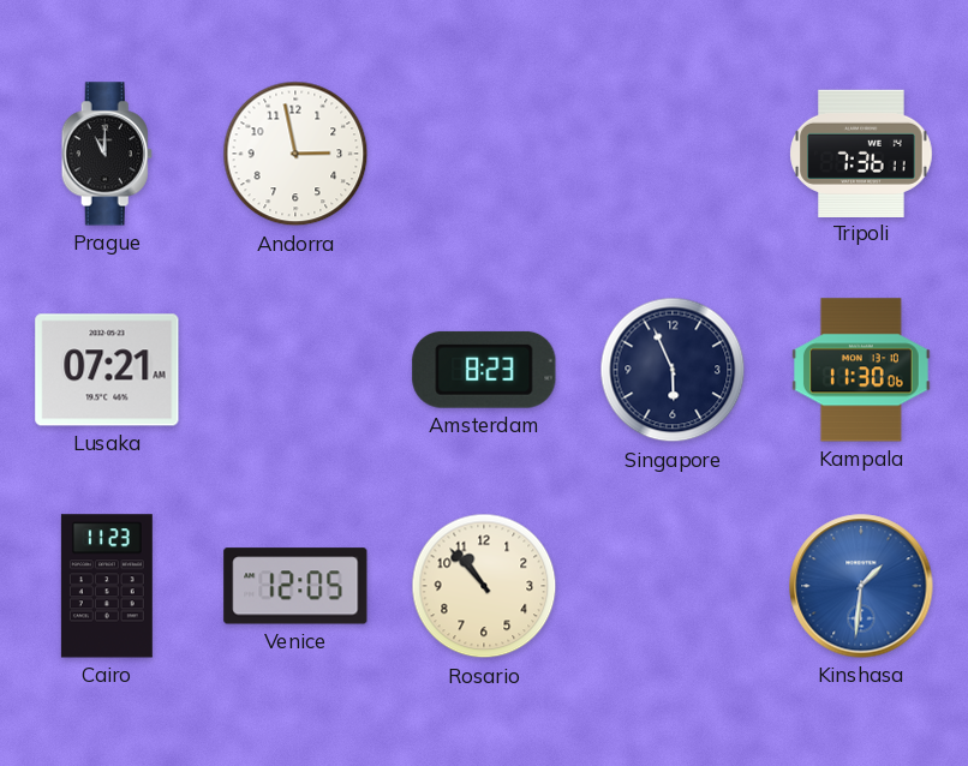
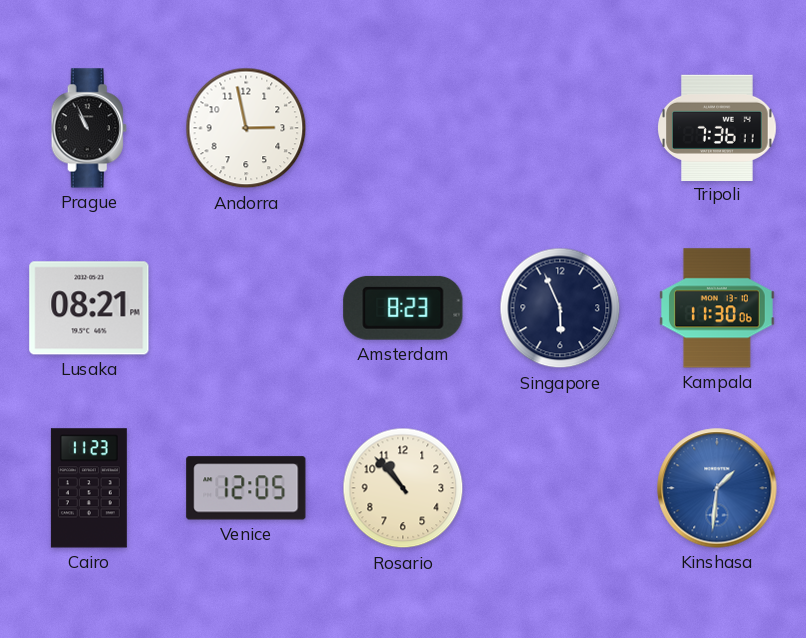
Prague: 11:00 -> 10:56 (89, 128)
Lusaka: 07:21 -> 08:21 (89, 308)
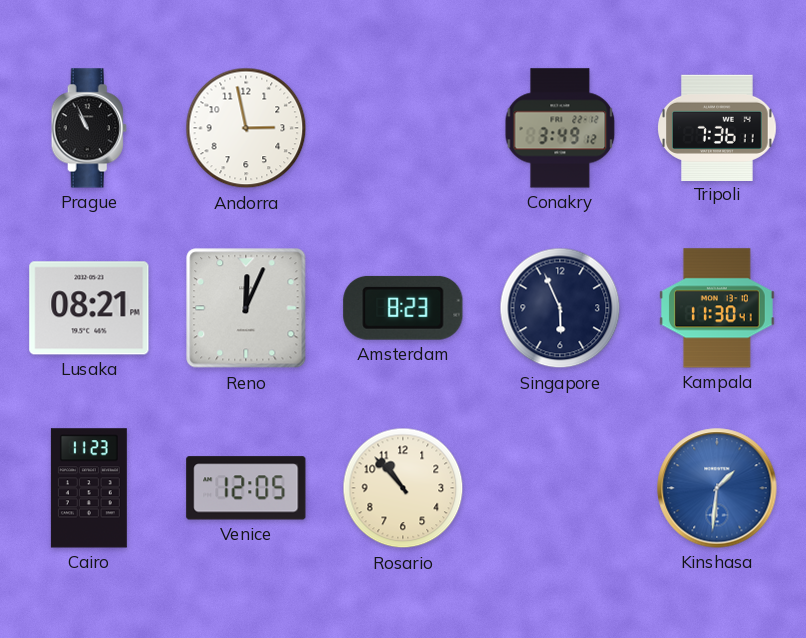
Conakry: none -> 3:49 (560, 128)
Reno: none -> 12:04 (246, 308)
Kampala: 11:30:06 -> 11:30:41 (717, 308)
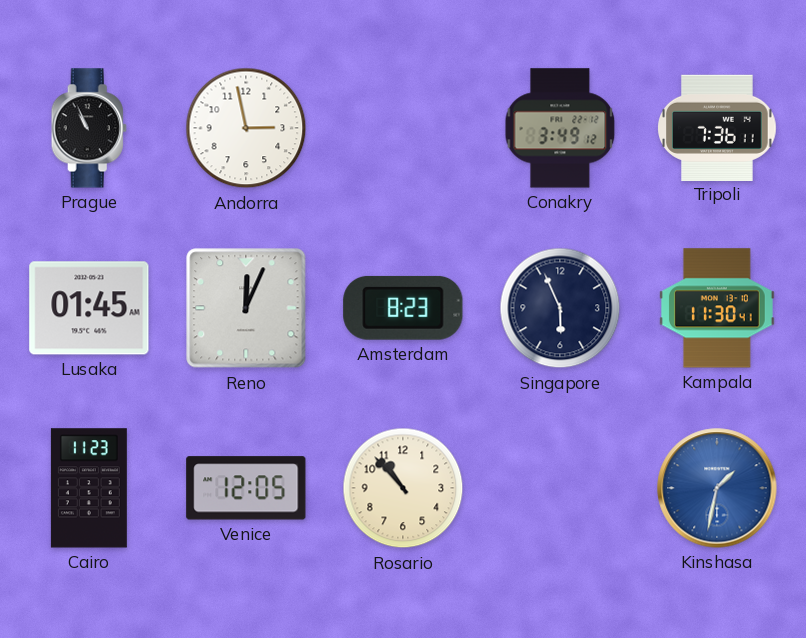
Lusaka: 08:21 -> 01:45 (89, 308)
Kinshasa: 1:31 -> 1:32 (717, 488)
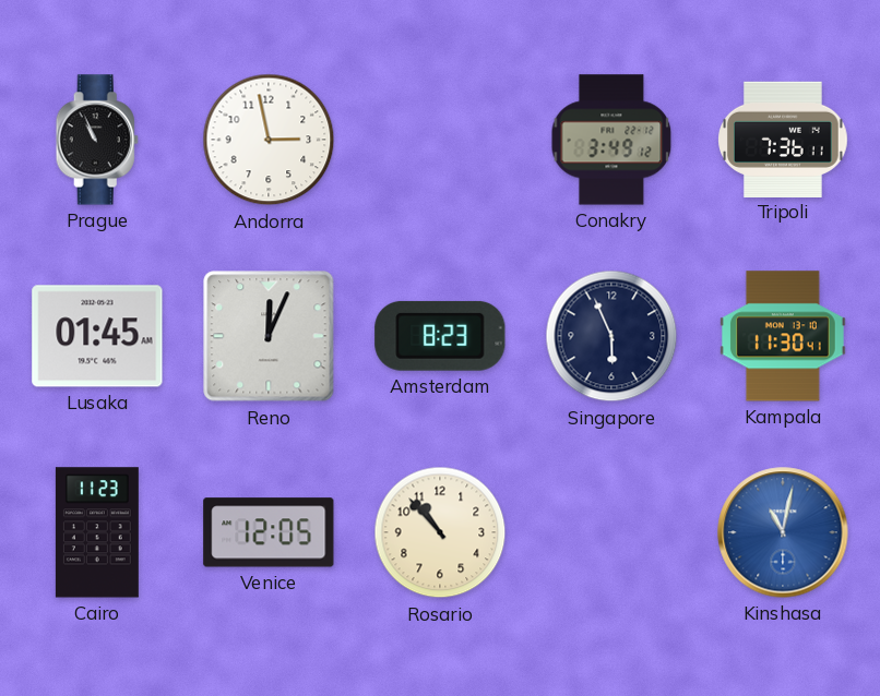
Kinshasa: 1:32 -> 11:02 (783, 532)
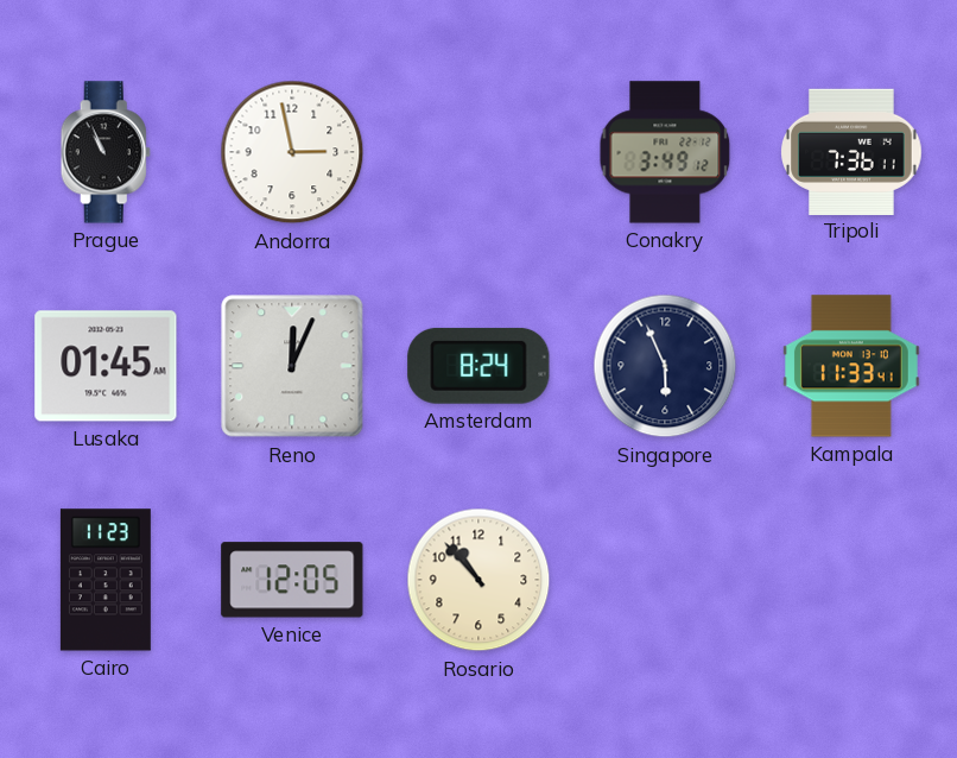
Amsterdam: 8:23 -> 8:24 (478, 366)
Kampala: 11:30 -> 11:33 (851, 366)
Kinshasa: 11:02 -> none (783, 532)
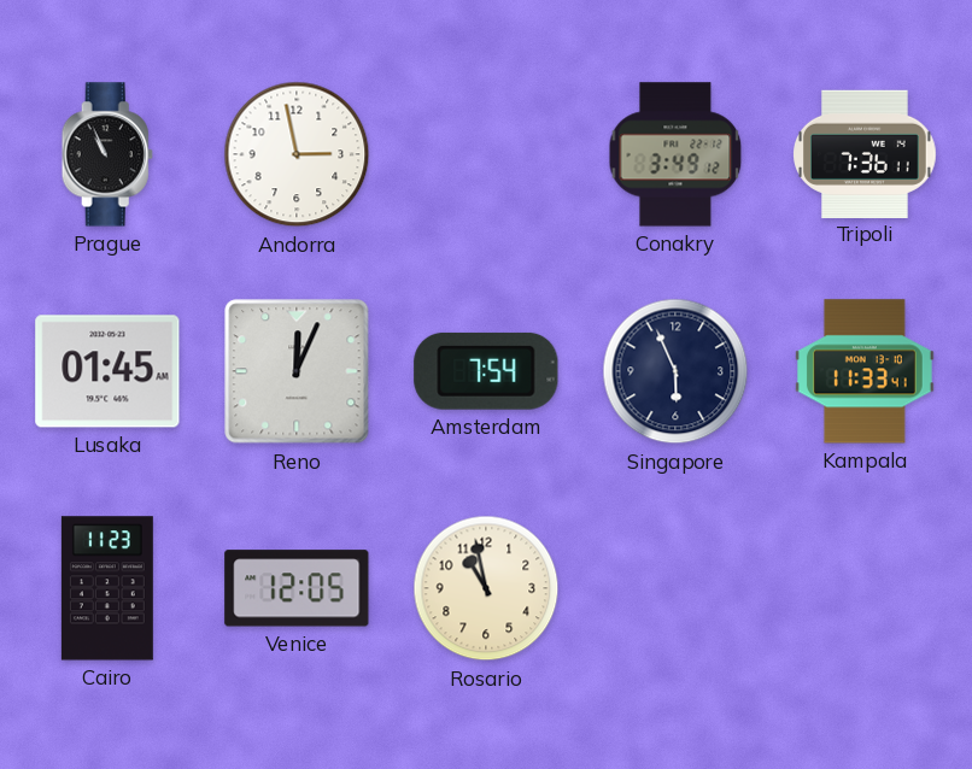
Amsterdam: 8:24 -> 7:54 (486, 371)
Rosario: 10:53 -> 10:58 (486, 588)
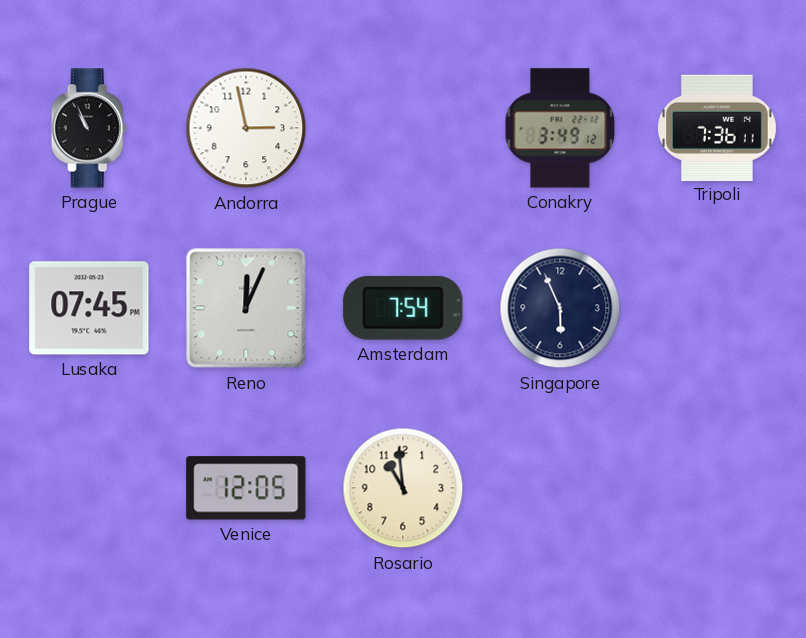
Lusaka: 01:45 -> 07:45 (89, 308)
Kampala: 11:33 -> none (865, 371)
Cairo: 11:23 -> none (107, 588)
Rosario: 10:58 -> 10:59 (403, 488)
